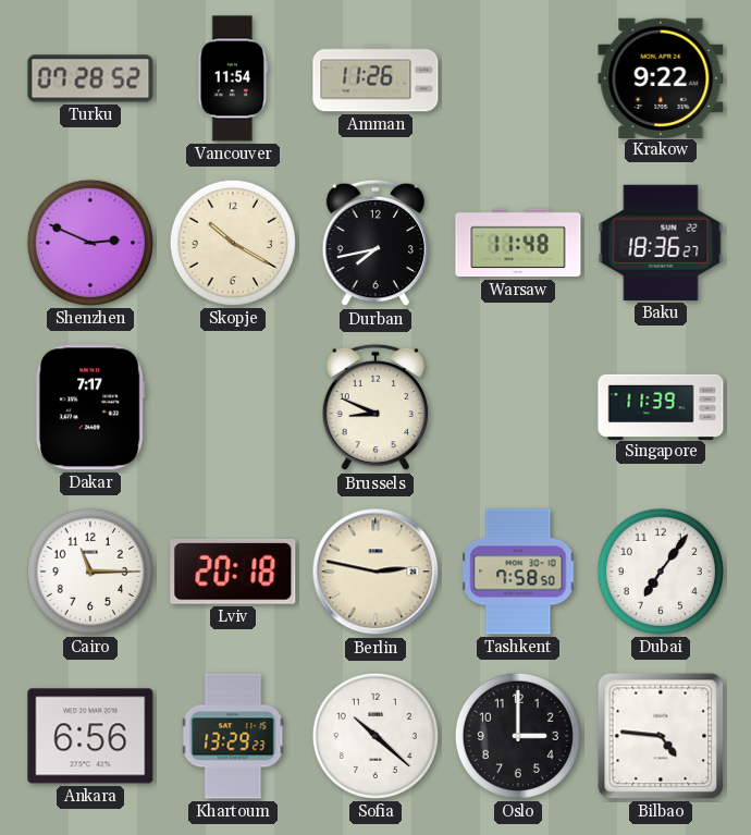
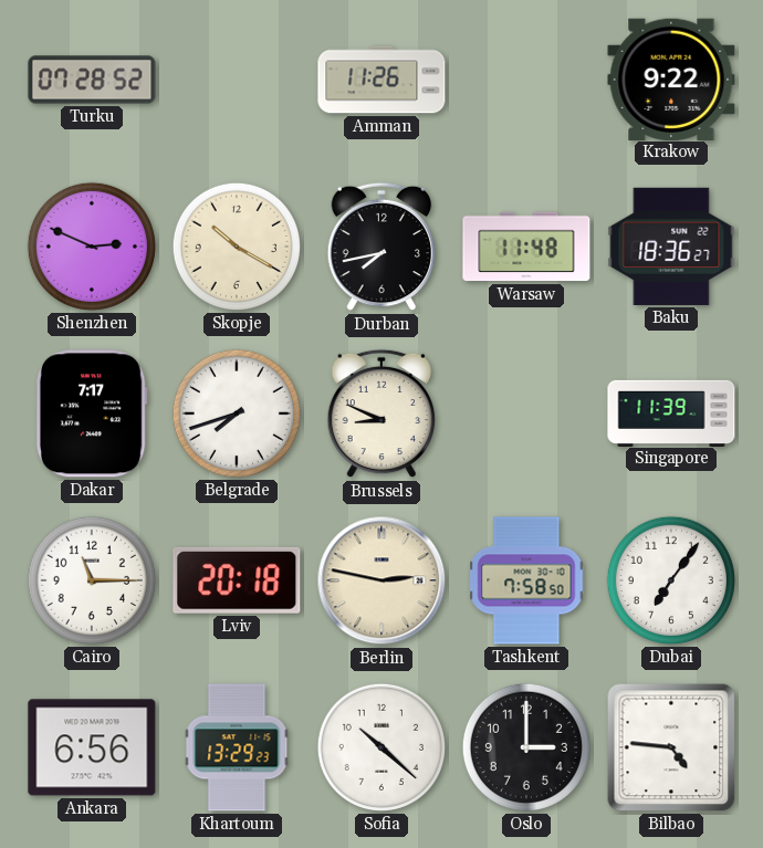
Vancouver: 11:54 -> none (233, 78)
Belgrade: none -> 7:42 (237, 413)
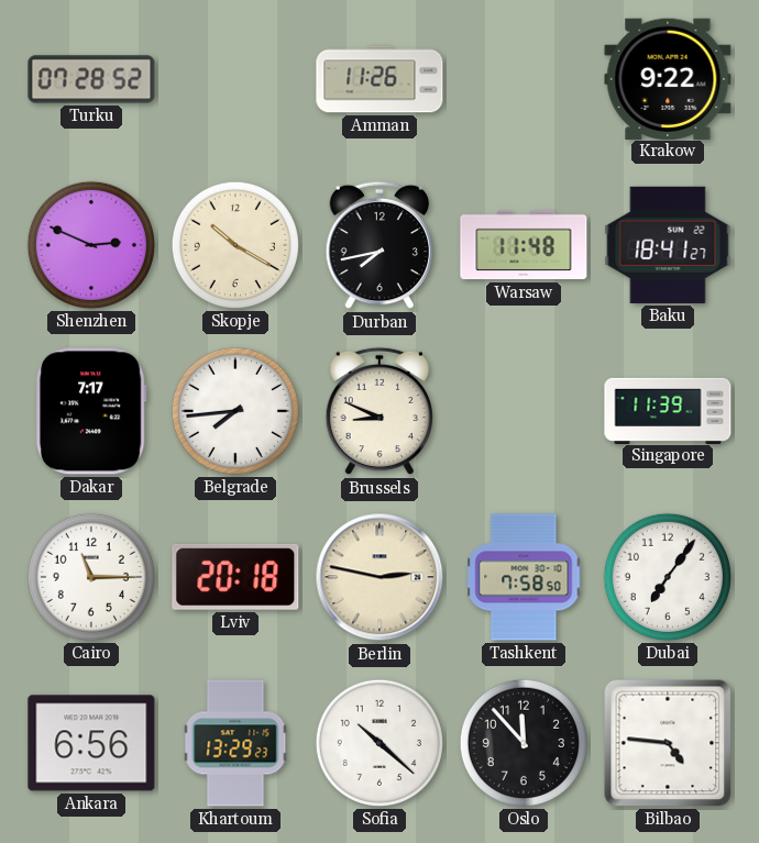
Baku: 18:36 -> 18:41 (668, 245)
Belgrade: 7:42 -> 7:44 (235, 411)
Oslo: 3:00 -> 11:53 (524, 743)
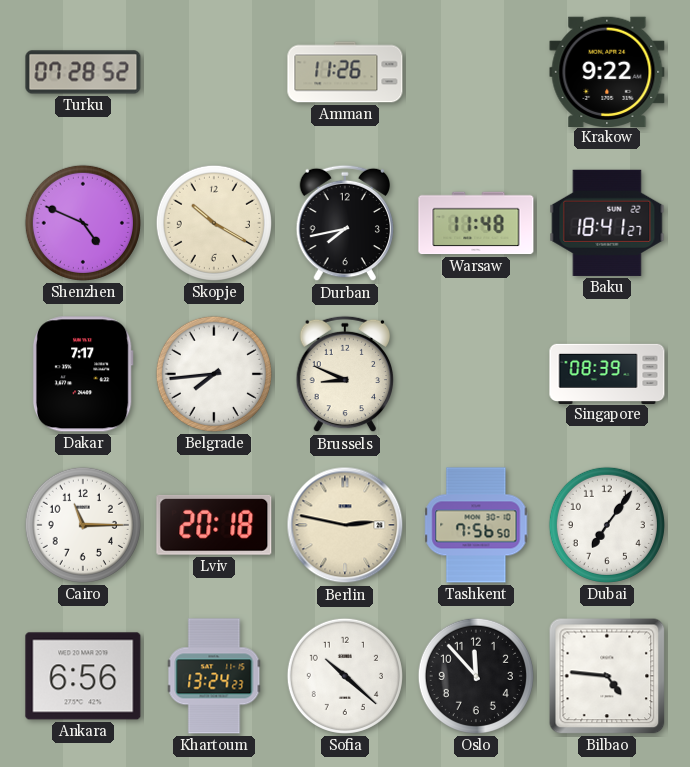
Shenzhen: 2:49 -> 4:49 (83, 223)
Singapore: 11:39 -> 08:39 (607, 373)
Tashkent: 7:58 -> 7:56 (476, 525)
Khartoum: 13:29 -> 13:24 (214, 676)
